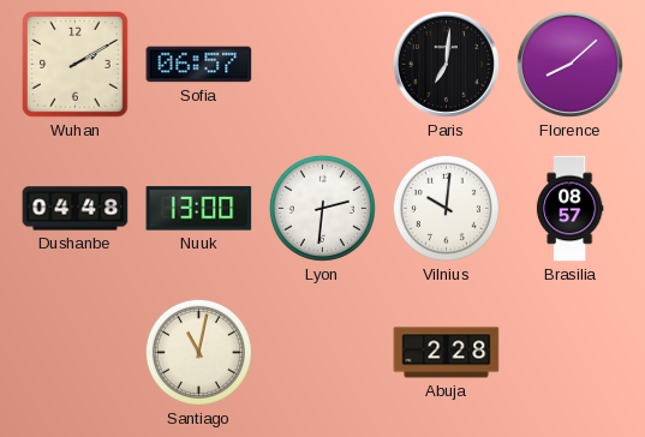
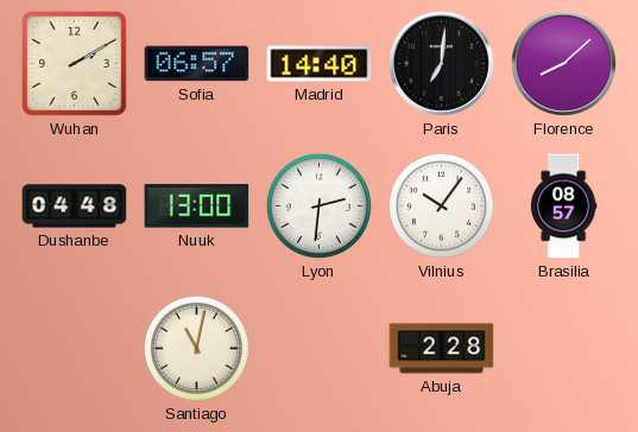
Madrid: none -> 14:40 (320, 64)
Vilnius: 10:01 -> 10:06 (441, 205)
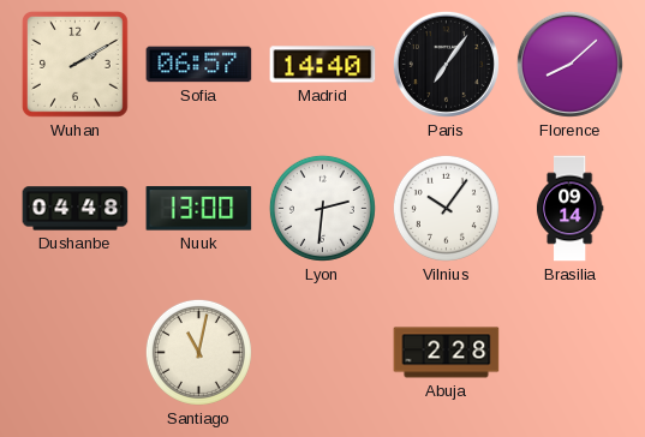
Paris: 7:01 -> 7:06 (446, 64)
Brasilia: 08:57 -> 09:14 (569, 209)
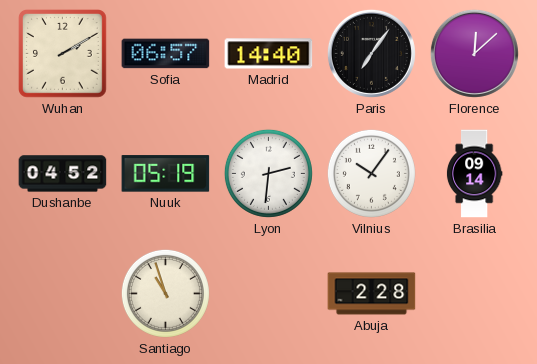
Florence: 8:08 -> 12:08 (474, 53)
Dushanbe: 04:48 -> 04:52 (63, 174)
Nuuk: 13:00 -> 05:19 (166, 174)
Santiago: 11:02 -> 10:57 (165, 293)
